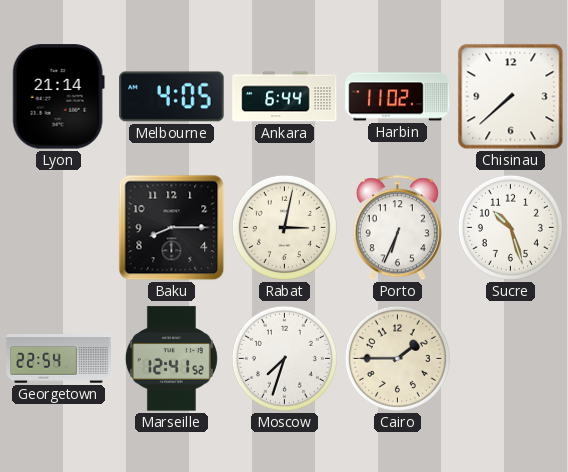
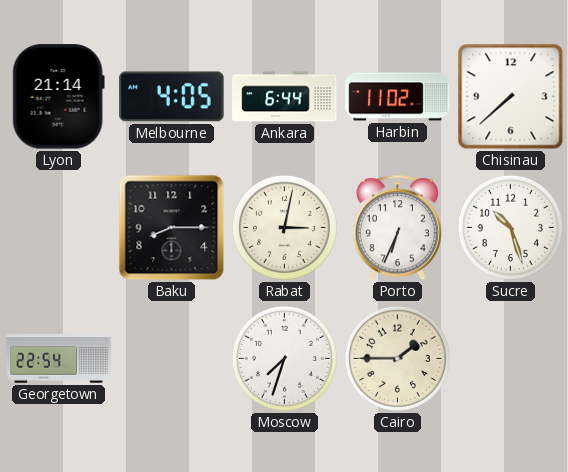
Marseille: 12:41 -> none (171, 359)
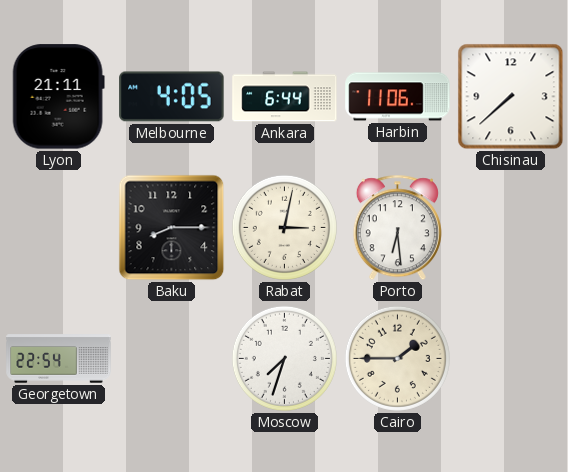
Lyon: 21:14 -> 21:11 (58, 97)
Harbin: 11:02 -> 11:06 (398, 97)
Porto: 6:34 -> 6:29 (397, 228)
Sucre: 10:27 -> none (510, 227)
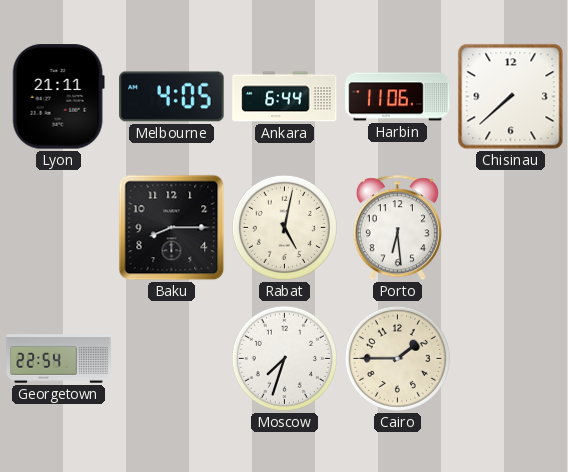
Rabat: 3:02 -> 5:02 (284, 227)
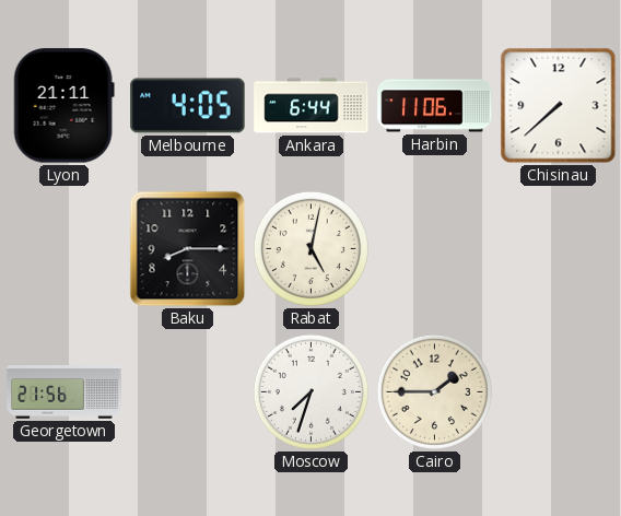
Porto: 6:29 -> none (397, 228)
Georgetown: 22:54 -> 21:56 (65, 392)
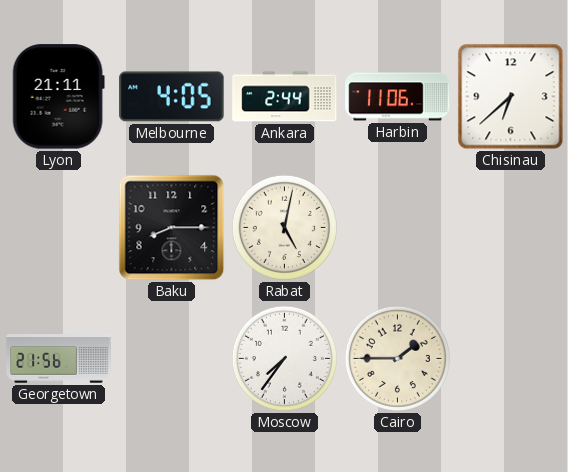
Ankara: 6:44 -> 2:44 (285, 97)
Chisinau: 7:38 -> 6:38 (511, 97)
Moscow: 7:33 -> 7:36 (284, 358)
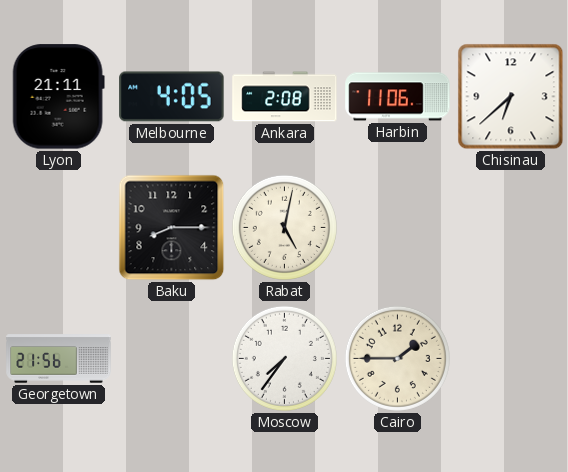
Ankara: 2:44 -> 2:08 (285, 97)
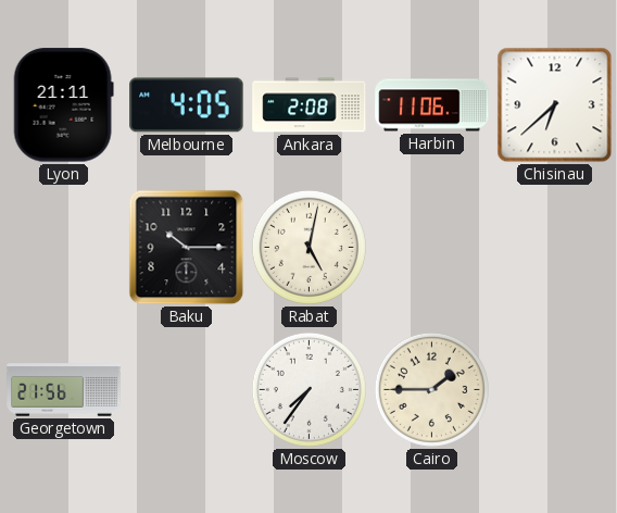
Baku: 8:15 -> 10:15 (187, 248)
